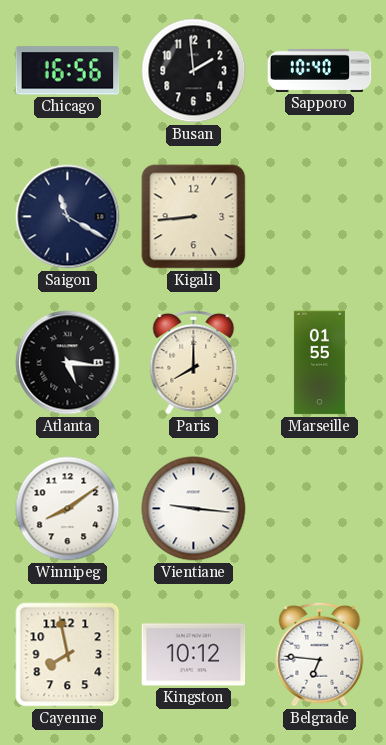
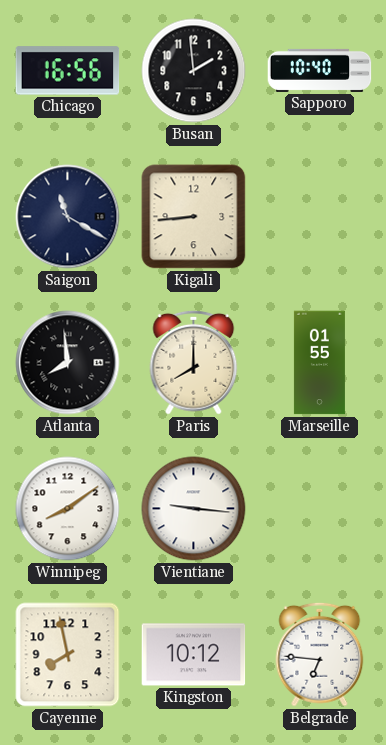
Atlanta: 5:16 -> 7:59 (68, 363)
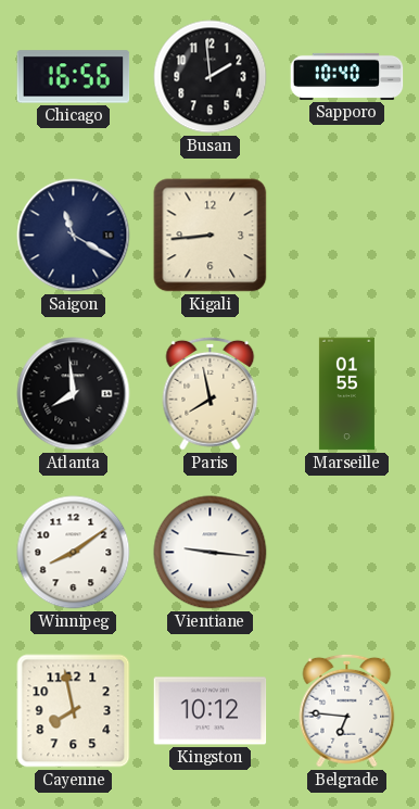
Paris: 8:00 -> 7:58 (211, 393)
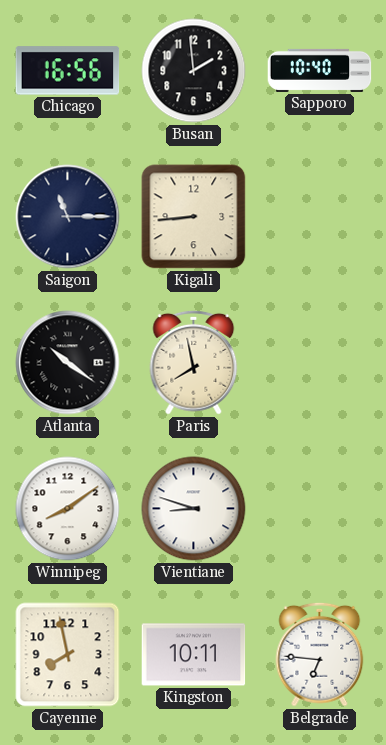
Saigon: 11:20 -> 11:15 (68, 217)
Atlanta: 7:59 -> 10:21 (68, 363)
Marseille: 01:55 -> none (346, 394)
Vientiane: 9:16 -> 8:48 (194, 509)
Kingston: 10:12 -> 10:11 (194, 655)
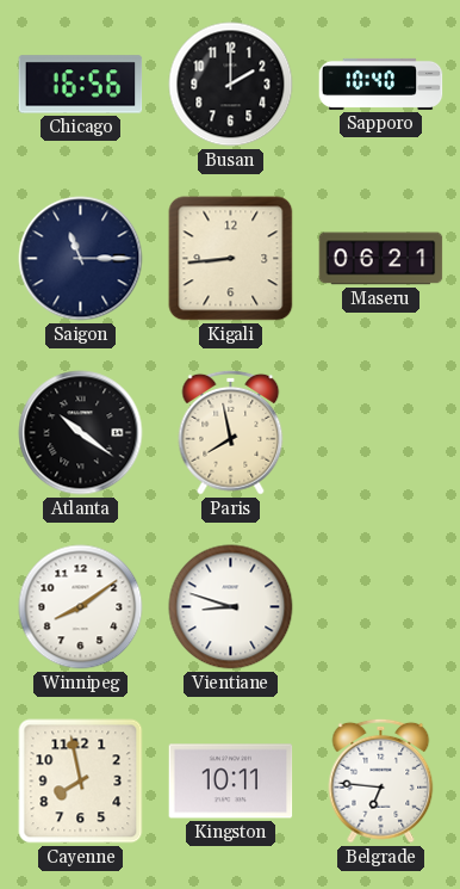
Busan: 1:59 -> 2:00 (231, 85)
Maseru: none -> 06:21 (381, 259)
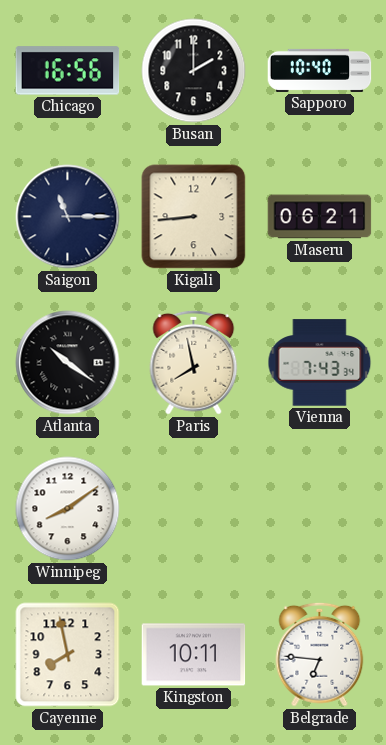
Vienna: none -> 7:43 (320, 363)
Vientiane: 8:48 -> none (231, 607)
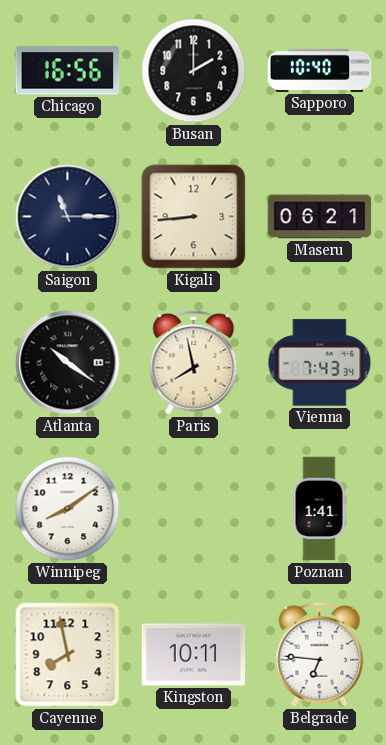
Poznan: none -> 1:41 (319, 509)
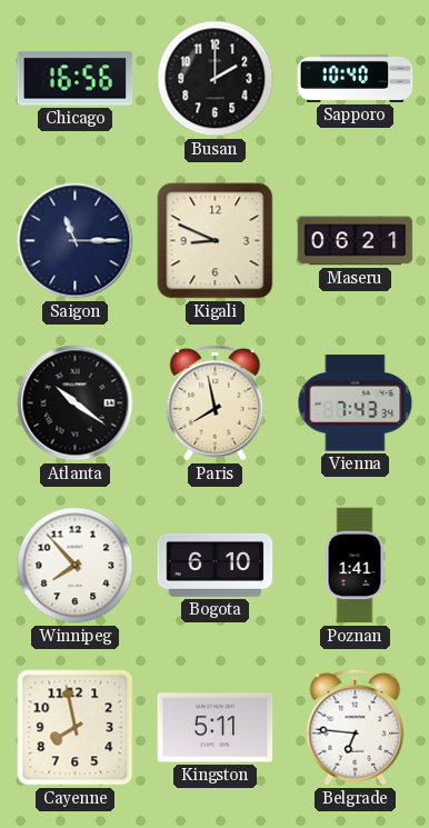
Kigali: 8:44 -> 8:49 (216, 241)
Winnipeg: 8:09 -> 7:53 (76, 566)
Bogota: none -> 6:10 (216, 566)
Kingston: 10:11 -> 5:11 (216, 728)
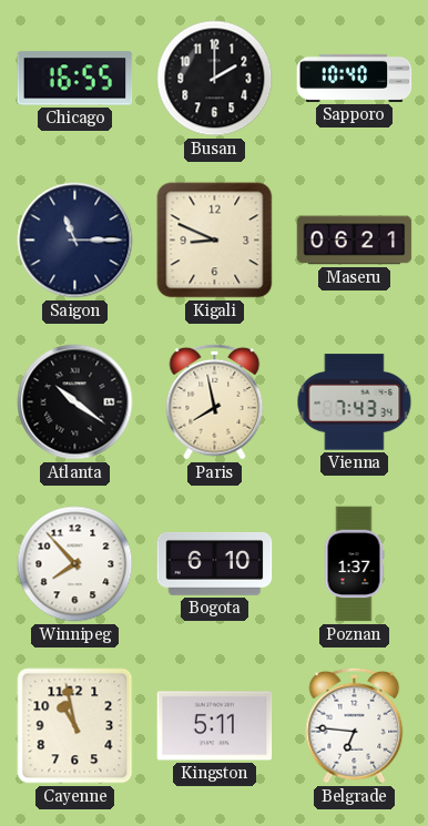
Chicago: 16:56 -> 16:55 (75, 79)
Poznan: 1:41 -> 1:37 (354, 564)
Cayenne: 7:58 -> 10:58 (75, 726)
